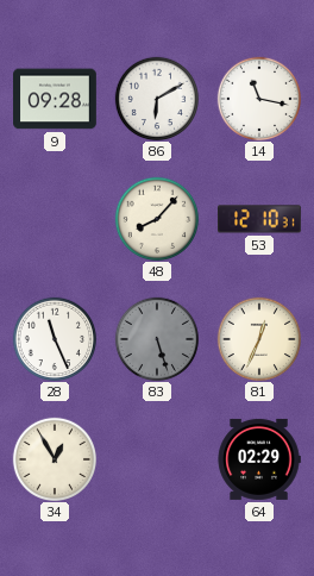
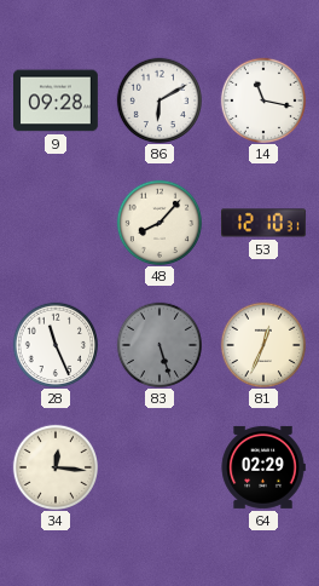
34: 12:55 -> 12:16 (54, 466)
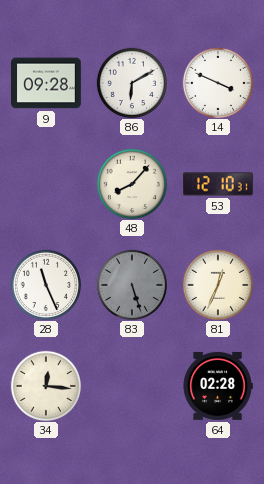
14: 11:17 -> 3:49 (217, 82)
64: 02:29 -> 02:28 (218, 386)
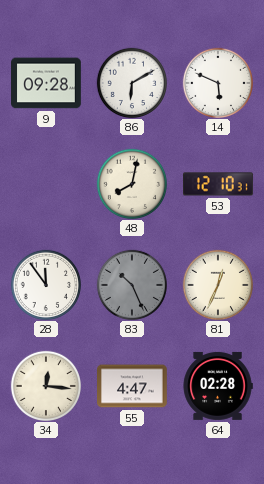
14: 3:49 -> 5:49 (217, 82)
48: 8:07 -> 8:02 (131, 183)
28: 11:26 -> 11:54 (45, 284)
83: 5:27 -> 10:26 (131, 284)
55: none -> 4:47 (133, 386)
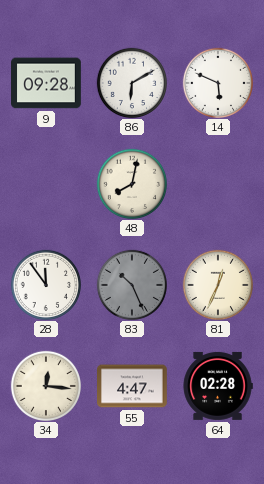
53: 12:10 -> none (219, 184)
